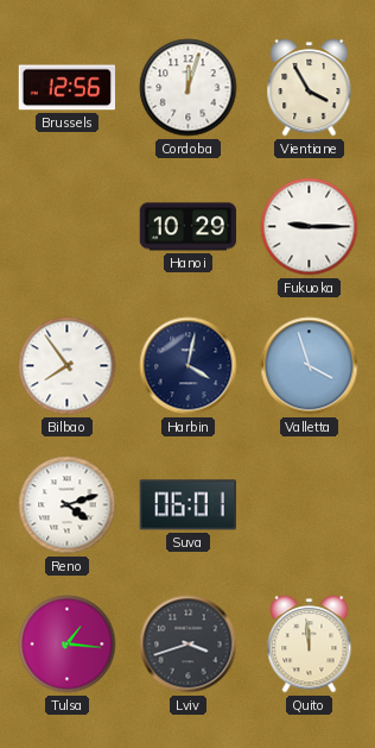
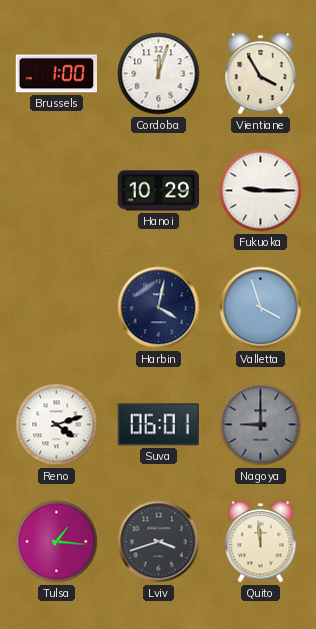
Brussels: 12:56 -> 1:00 (57, 74)
Bilbao: 7:54 -> none (68, 366)
Nagoya: none -> 9:00 (261, 425)
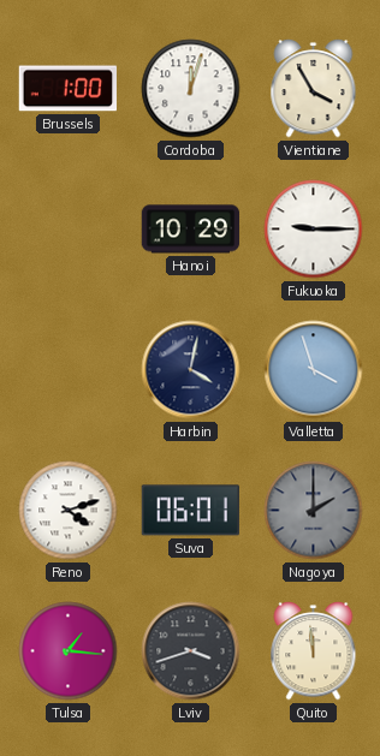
Nagoya: 9:00 -> 2:00 (314, 511)
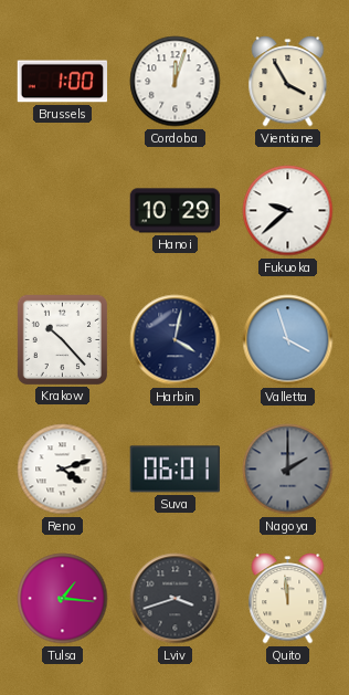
Fukuoka: 9:15 -> 9:38 (288, 211)
Krakow: none -> 10:23 (62, 339)
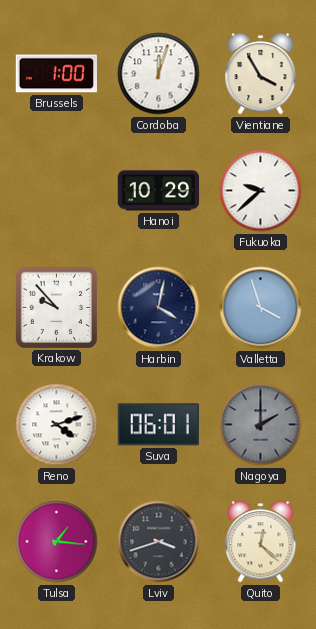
Krakow: 10:23 -> 9:53 (56, 307)
Quito: 11:59 -> 12:22 (261, 542)
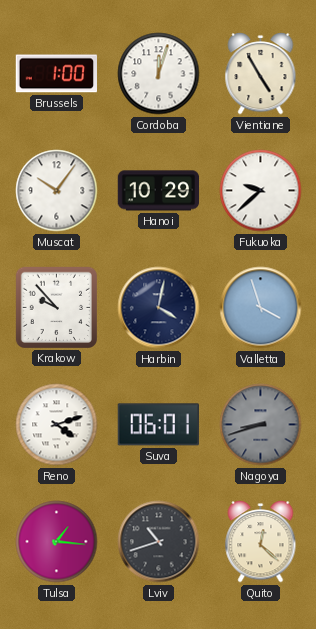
Vientiane: 3:55 -> 4:55 (261, 74)
Muscat: none -> 10:06 (57, 191)
Nagoya: 2:00 -> 8:42 (261, 425)
Lviv: 3:42 -> 10:42 (159, 542)
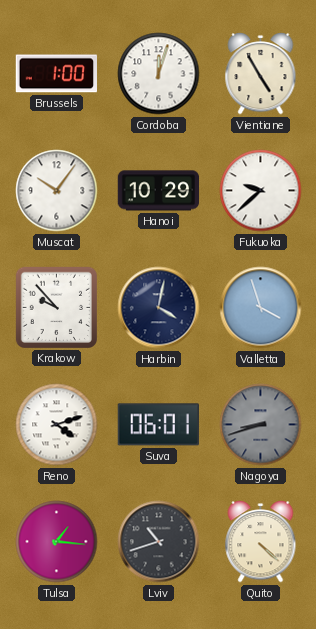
Quito: 12:22 -> 4:22 (261, 542)
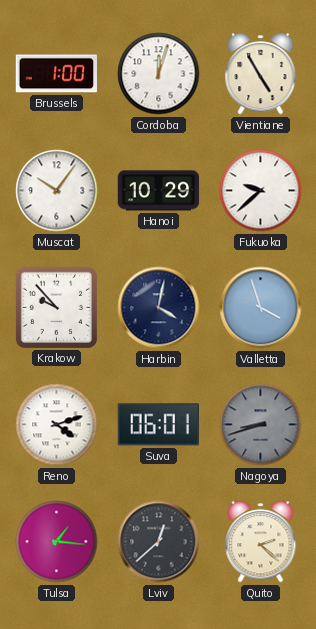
Lviv: 10:42 -> 12:38 (159, 542)
Quito: 4:22 -> 2:22 (261, 542)
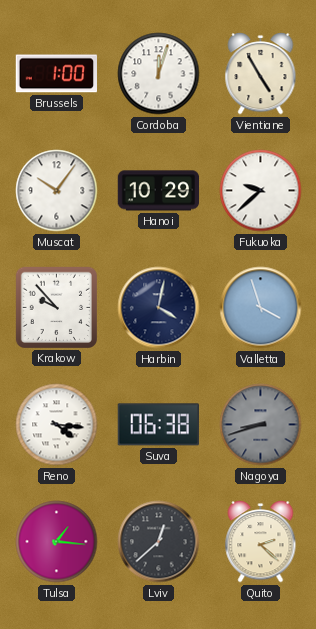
Reno: 4:12 -> 4:16 (57, 425)
Suva: 06:01 -> 06:38 (158, 425)
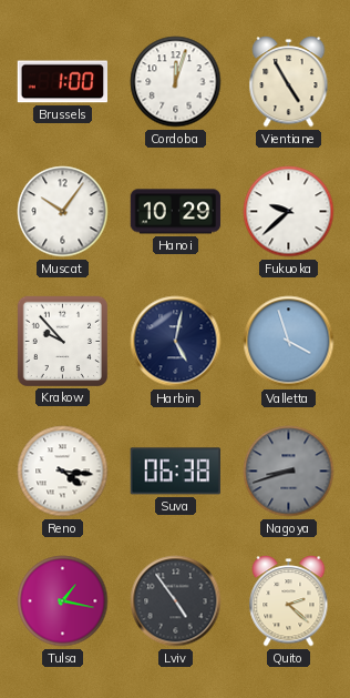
Harbin: 4:02 -> 5:02 (176, 342)
Tulsa: 1:16 -> 1:17 (63, 601)
Lviv: 12:38 -> 4:54 (176, 601)
